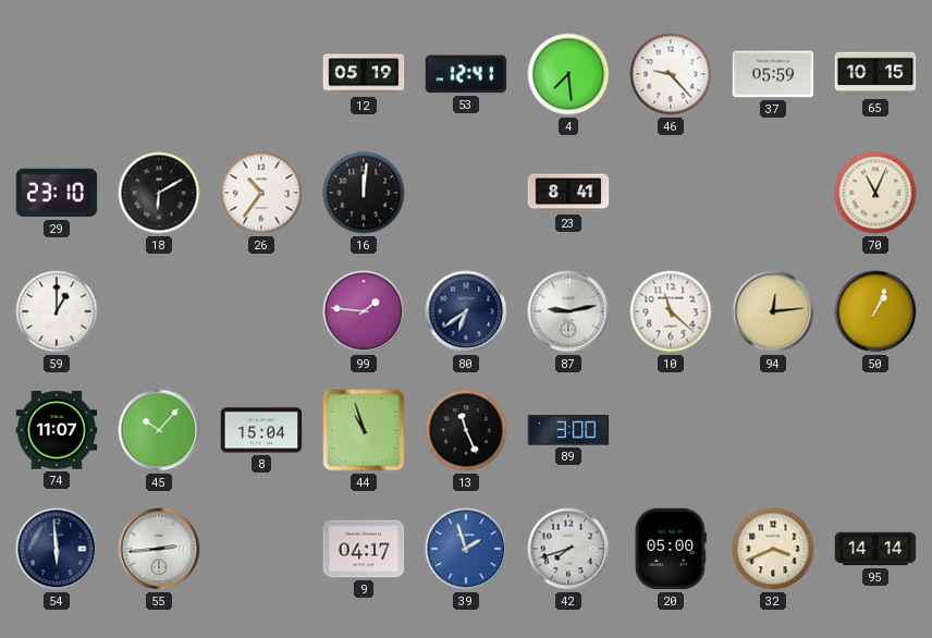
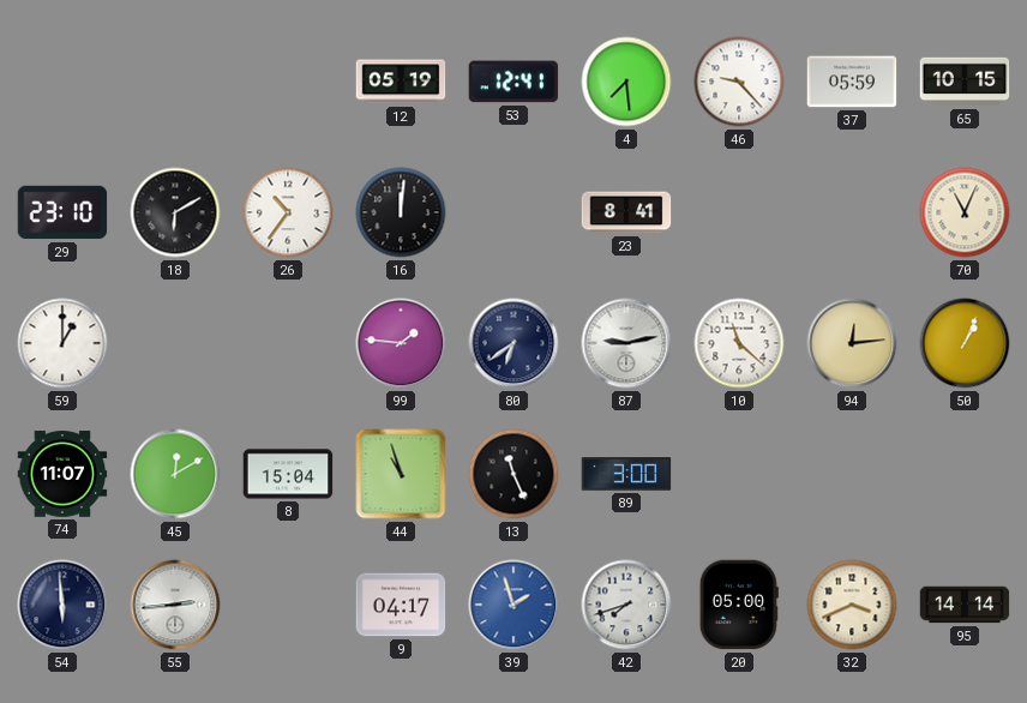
45: 10:07 -> 12:10 (175, 474)
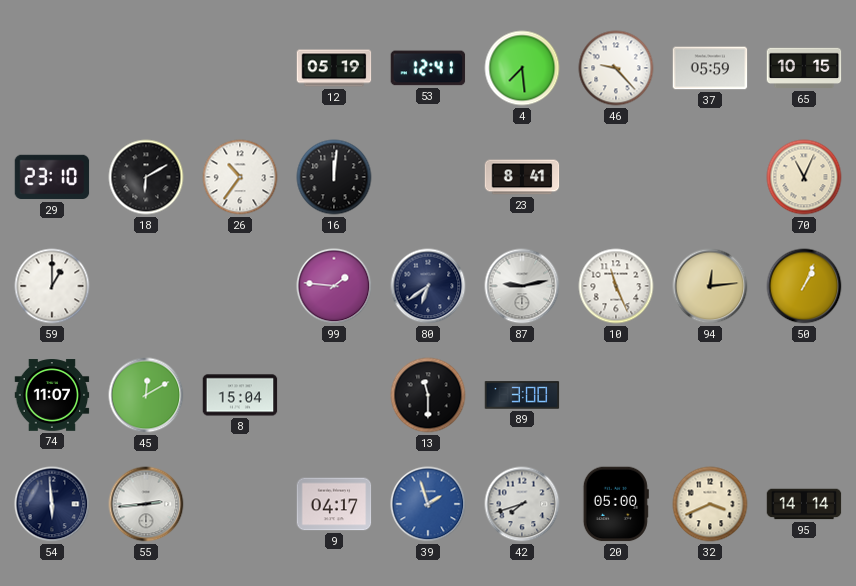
10: 11:22 -> 11:26 (616, 286)
44: 10:57 -> none (401, 474)
13: 11:26 -> 11:30 (428, 395)
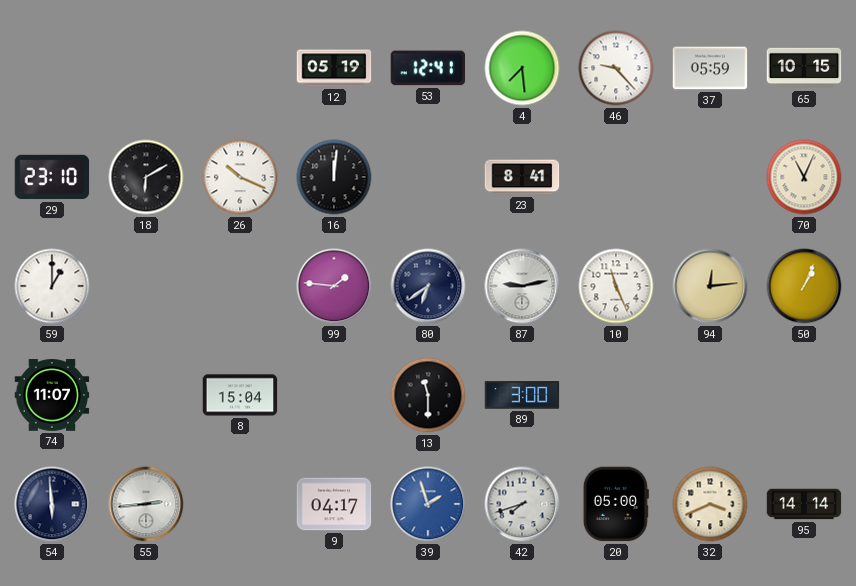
26: 10:36 -> 10:19 (240, 177)
45: 12:10 -> none (146, 395)
